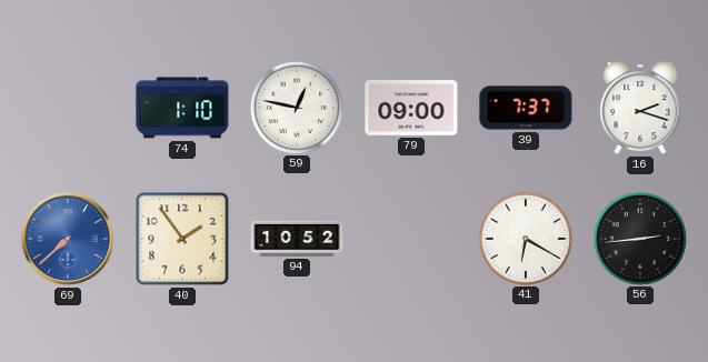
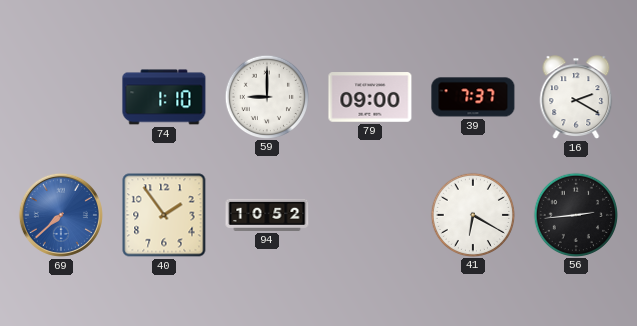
59: 12:47 -> 9:00 (266, 96)
16: 2:18 -> 2:20 (576, 97)
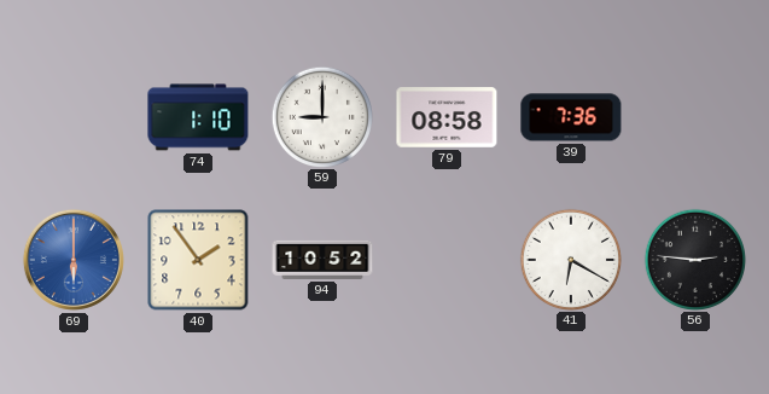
79: 09:00 -> 08:58 (447, 117)
39: 7:37 -> 7:36 (571, 117)
16: 2:20 -> none (576, 97)
69: 7:38 -> 6:00 (74, 260)
56: 2:44 -> 2:46 (694, 259)
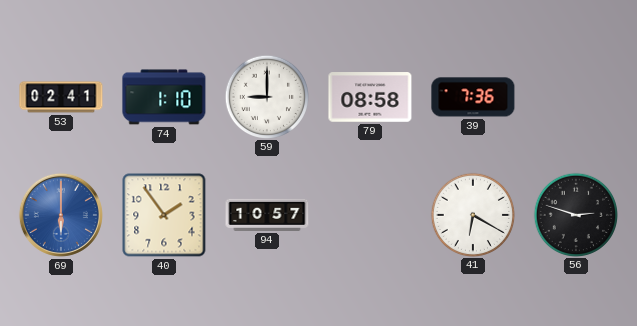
53: none -> 02:41 (61, 97)
94: 10:52 -> 10:57 (267, 215)
56: 2:46 -> 2:48 (575, 214)
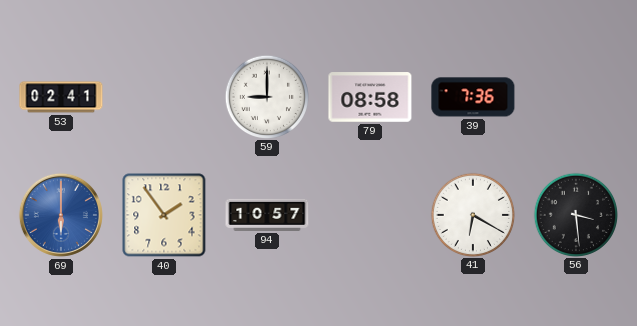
74: 1:10 -> none (164, 97)
56: 2:48 -> 3:29 (575, 214)
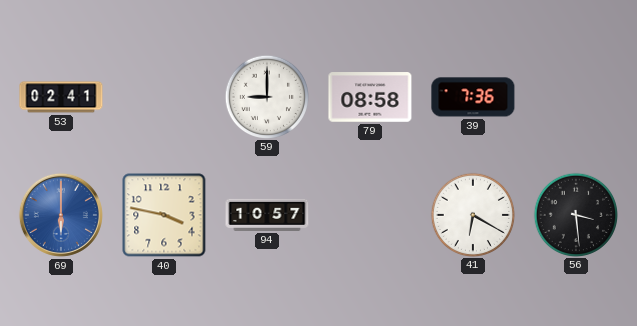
40: 1:54 -> 3:47 (164, 215)
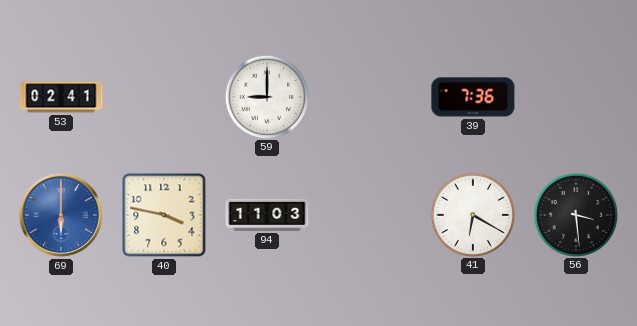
79: 08:58 -> none (370, 97)
94: 10:57 -> 11:03 (267, 215)
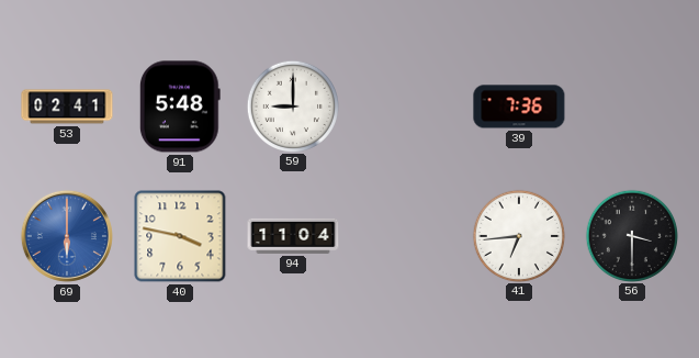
91: none -> 5:48 (180, 107)
94: 11:03 -> 11:04 (293, 236)
41: 6:20 -> 6:44 (518, 235)
56: 3:29 -> 3:30 (631, 235)
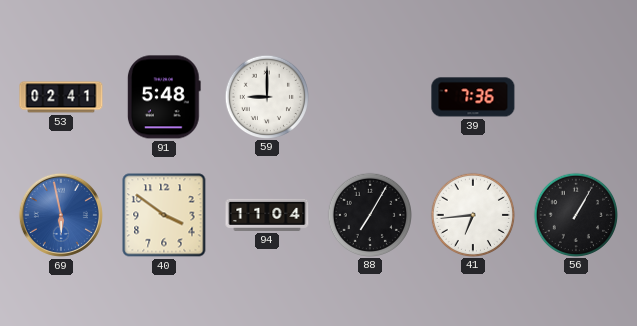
69: 6:00 -> 5:58 (61, 215)
40: 3:47 -> 3:51 (164, 215)
88: none -> 7:05 (369, 214)
56: 3:30 -> 1:05 (575, 214)
